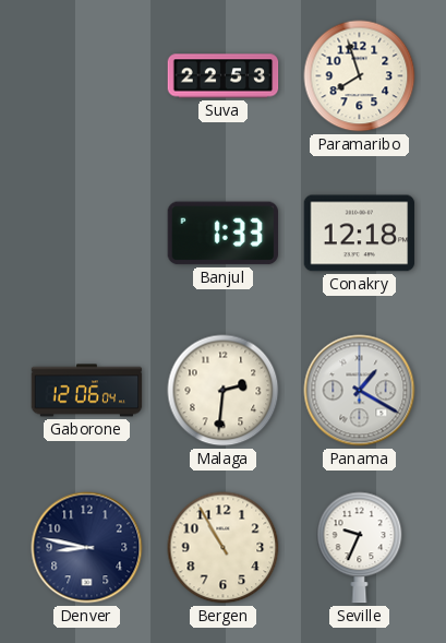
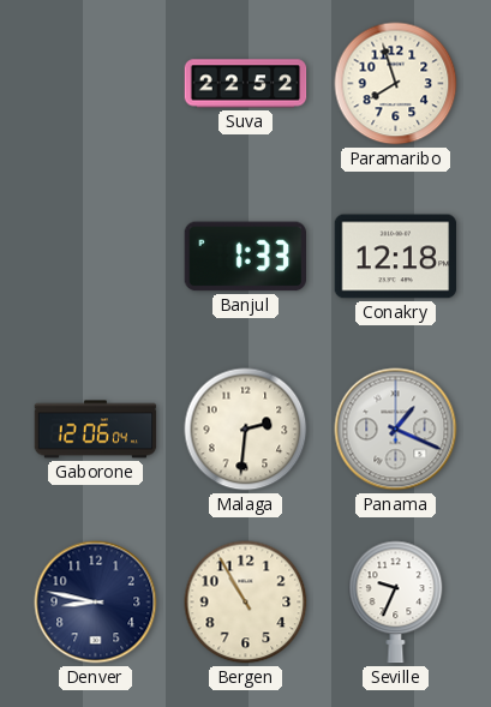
Suva: 22:53 -> 22:52 (246, 84)
Panama: 1:20 -> 1:19 (396, 430)
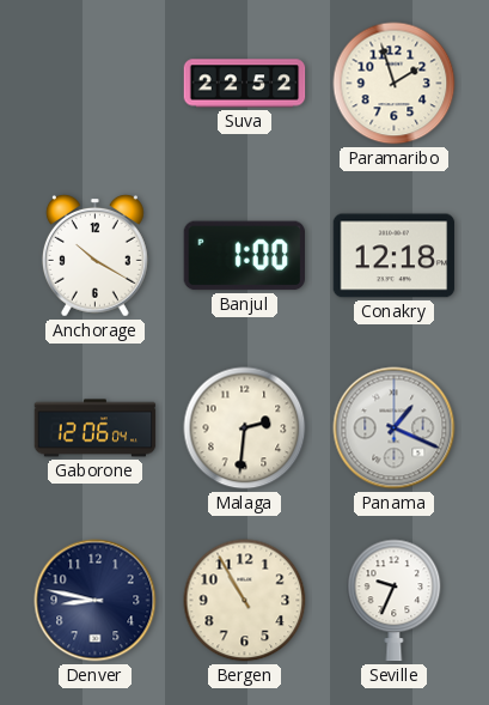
Paramaribo: 7:57 -> 1:57 (395, 84)
Anchorage: none -> 10:20 (94, 255)
Banjul: 1:33 -> 1:00 (245, 256)
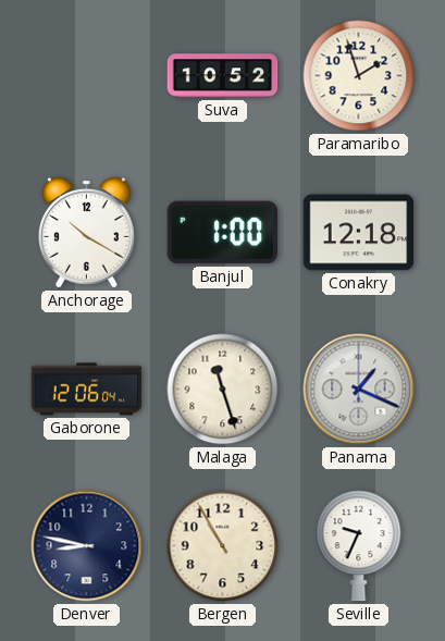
Suva: 22:52 -> 10:52 (223, 76)
Malaga: 2:31 -> 11:27 (223, 390)
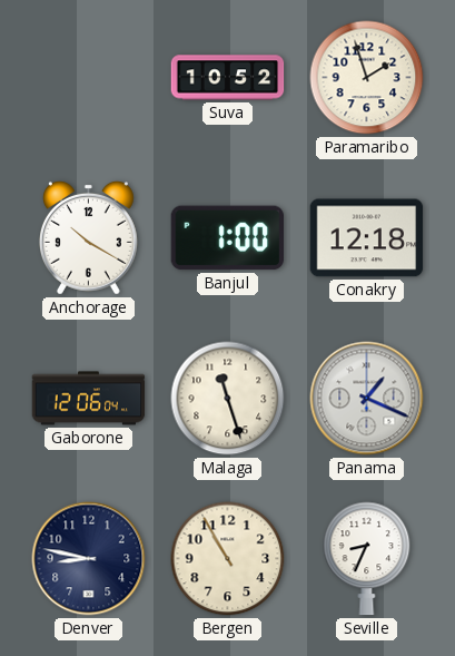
Seville: 9:34 -> 8:34 (367, 559)
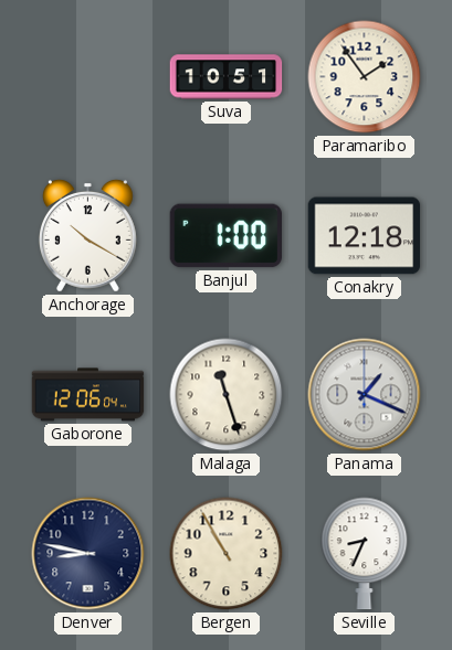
Suva: 10:52 -> 10:51 (227, 77)
Paramaribo: 1:57 -> 1:54 (365, 77)
